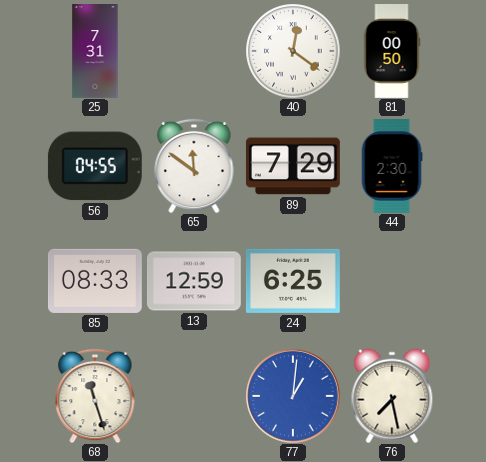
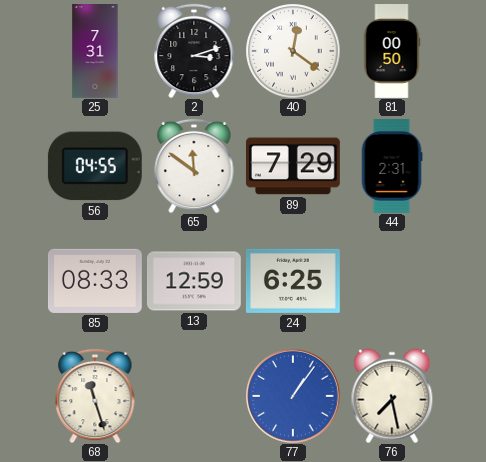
2: none -> 3:12 (194, 51)
44: 2:30 -> 2:31 (392, 167)
77: 1:01 -> 1:06 (293, 396)
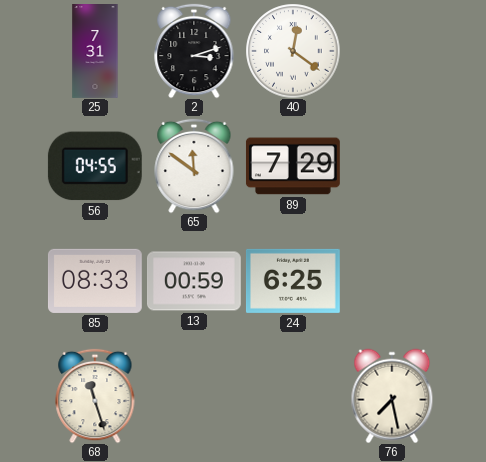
81: 00:50 -> none (392, 52)
44: 2:31 -> none (392, 167)
13: 12:59 -> 00:59 (195, 281)
77: 1:06 -> none (293, 396)
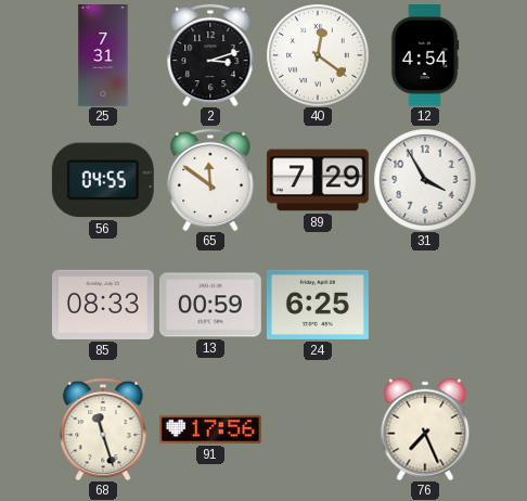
12: none -> 4:54 (425, 56)
31: none -> 3:55 (425, 180)
91: none -> 17:56 (210, 429)
76: 7:28 -> 7:26 (425, 429)
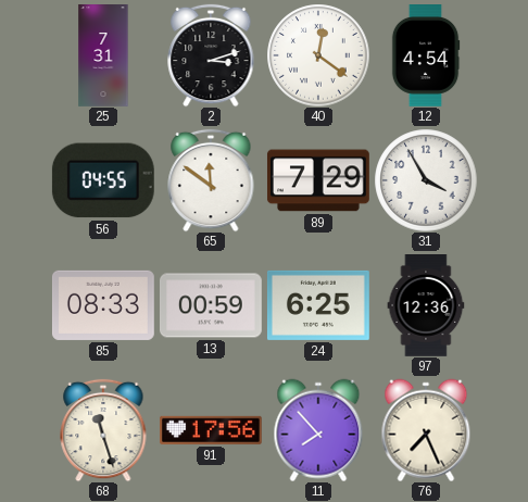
97: none -> 12:36 (426, 306)
11: none -> 7:53 (318, 430)
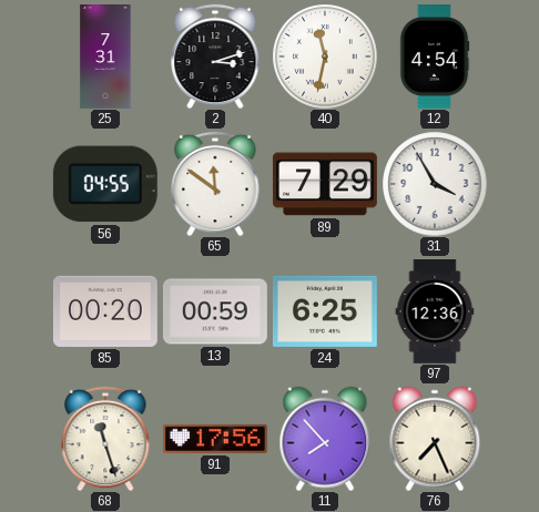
40: 12:21 -> 11:32 (325, 57)
85: 08:33 -> 00:20 (105, 311)
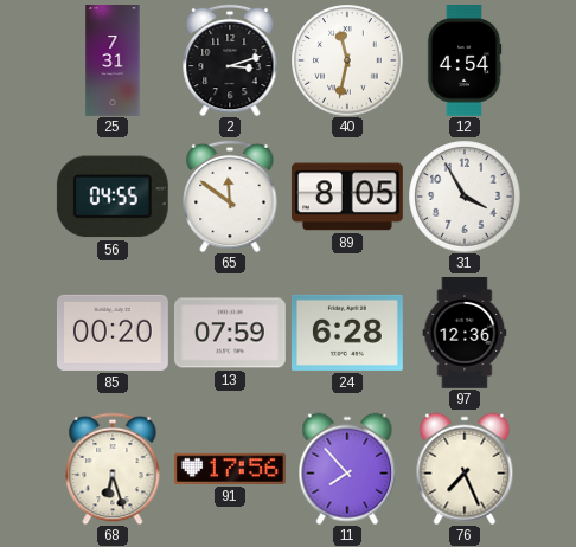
89: 7:29 -> 8:05 (347, 197)
13: 00:59 -> 07:59 (231, 333)
24: 6:25 -> 6:28 (347, 333)
68: 11:27 -> 6:27 (113, 469)
